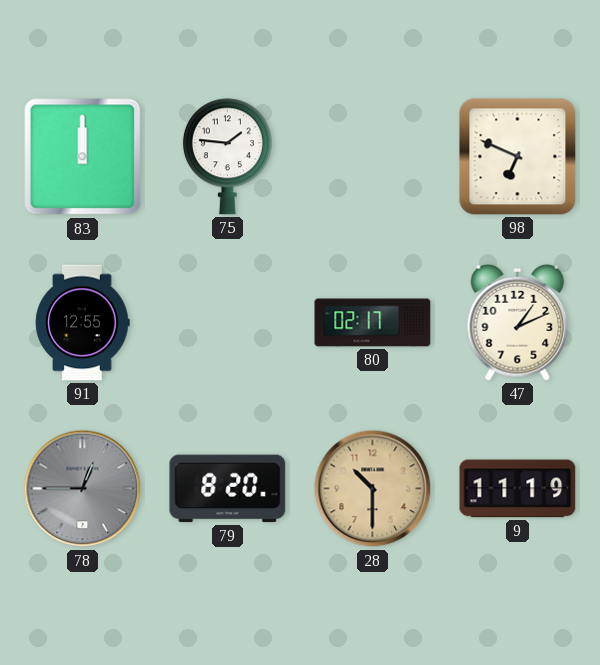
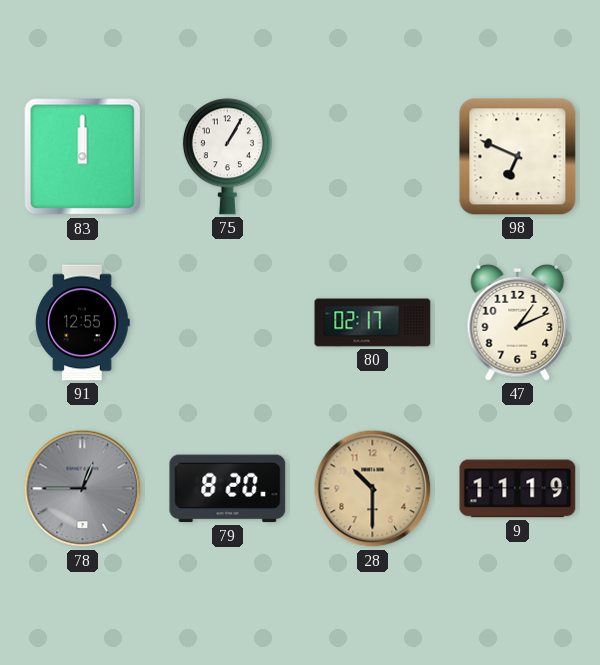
75: 1:46 -> 1:05 (227, 157)
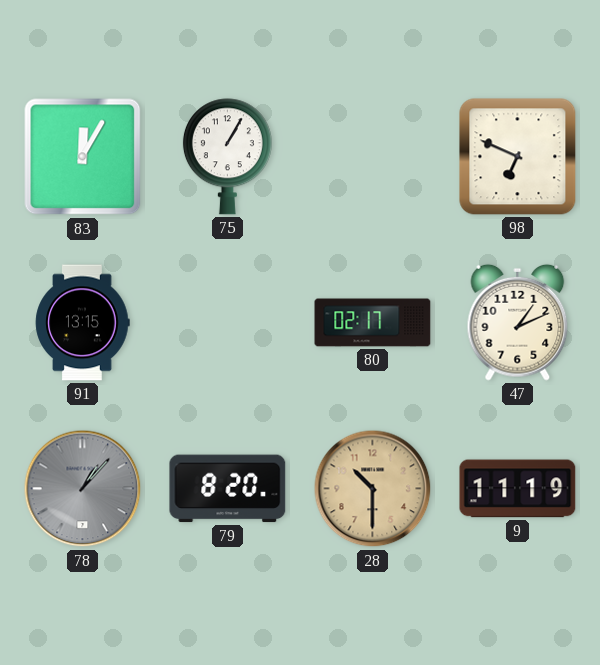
83: 12:00 -> 12:05 (83, 157)
91: 12:55 -> 13:15 (83, 323)
78: 12:45 -> 1:07 (83, 489)
